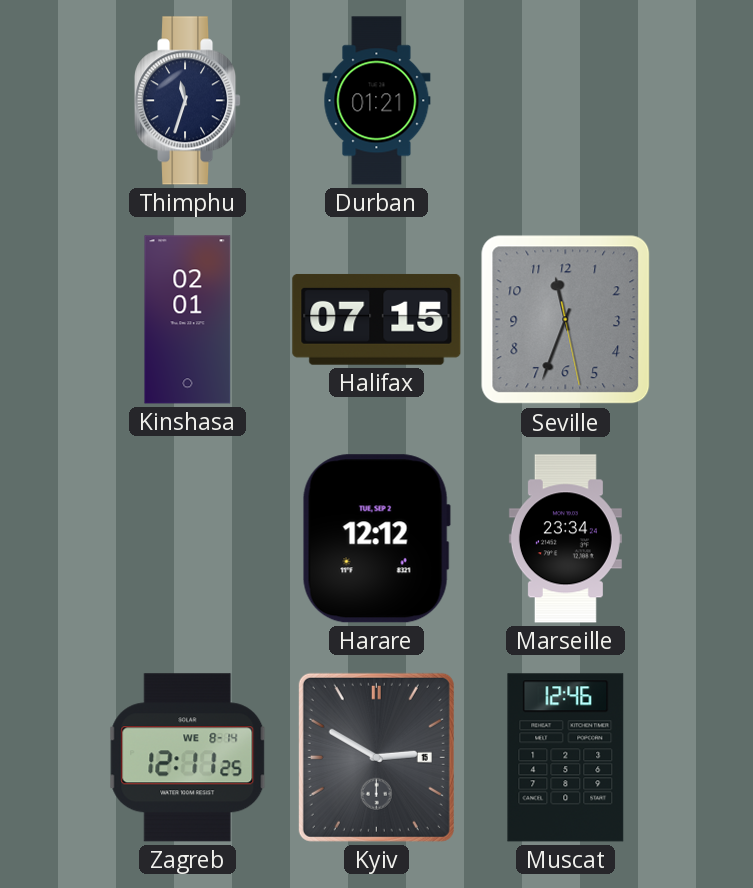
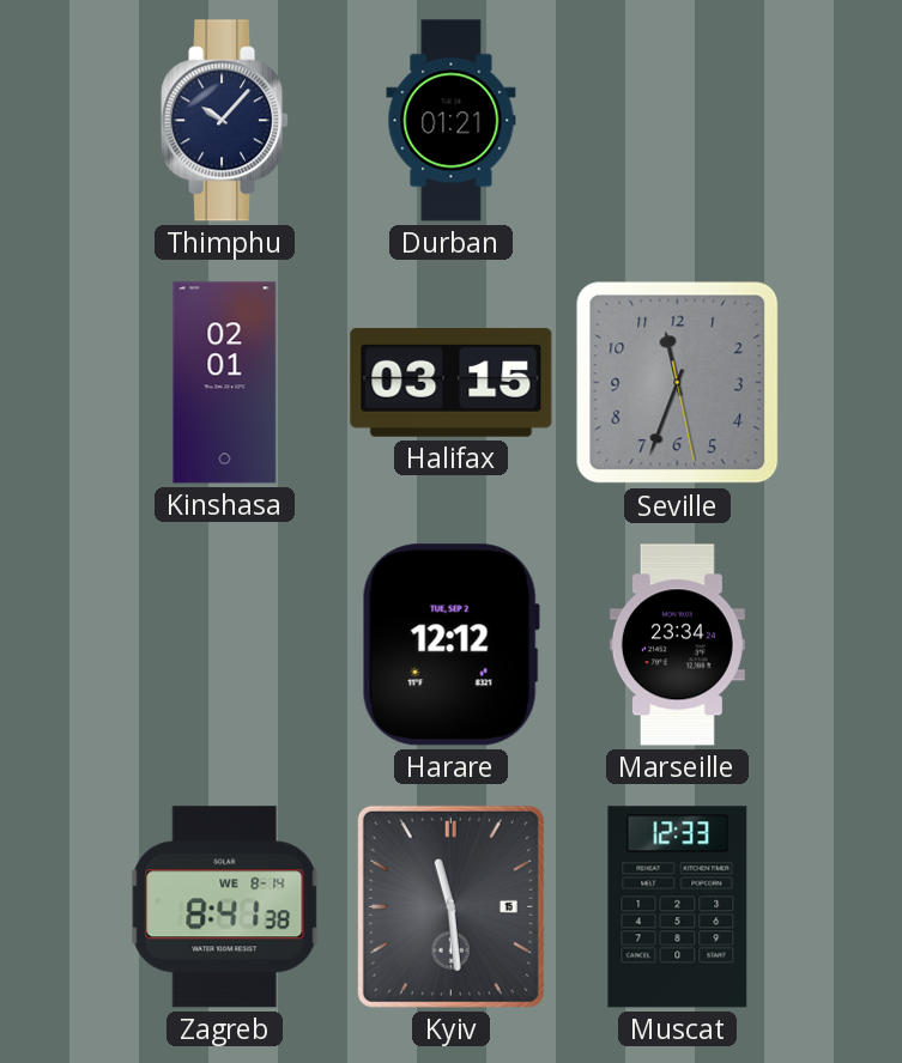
Thimphu: 11:33 -> 10:07 (226, 121)
Halifax: 07:15 -> 03:15 (452, 382)
Zagreb: 12:11 -> 8:41 (225, 907)
Kyiv: 2:50 -> 11:29 (450, 906)
Muscat: 12:46 -> 12:33 (678, 907)
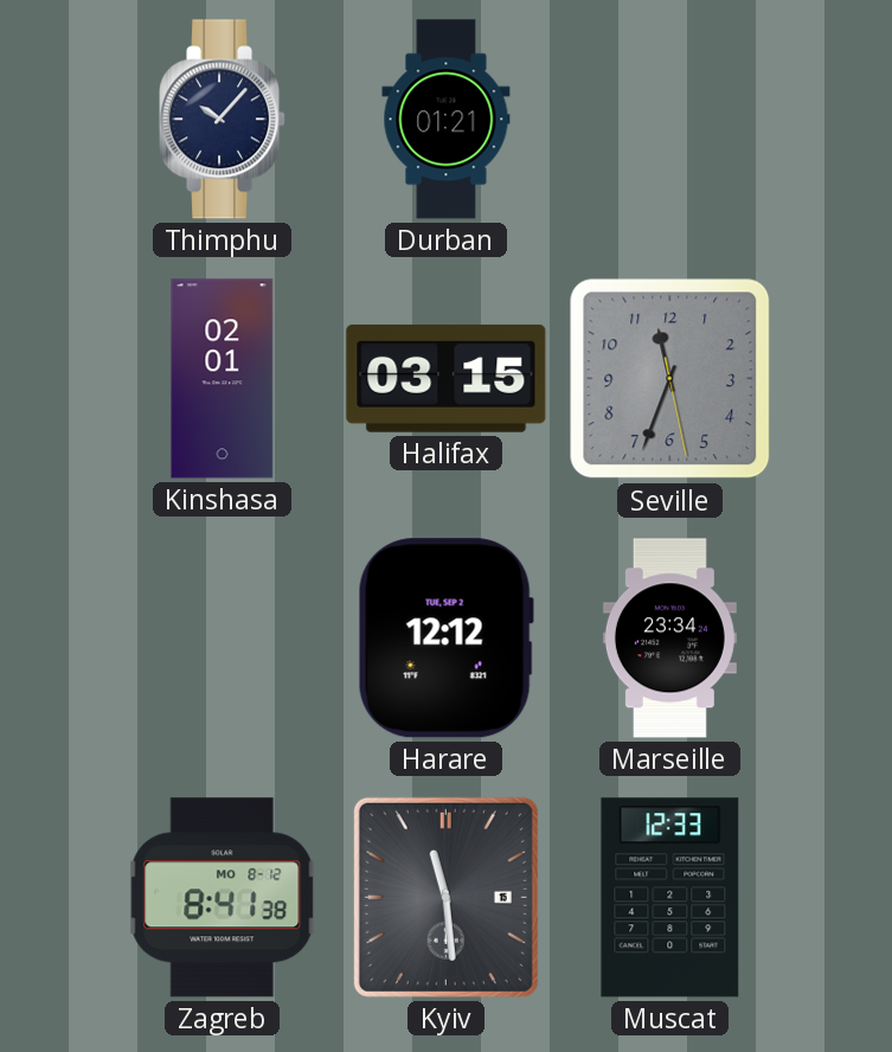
Zagreb date: WE 8-14 -> MO 8-12 (223, 898)
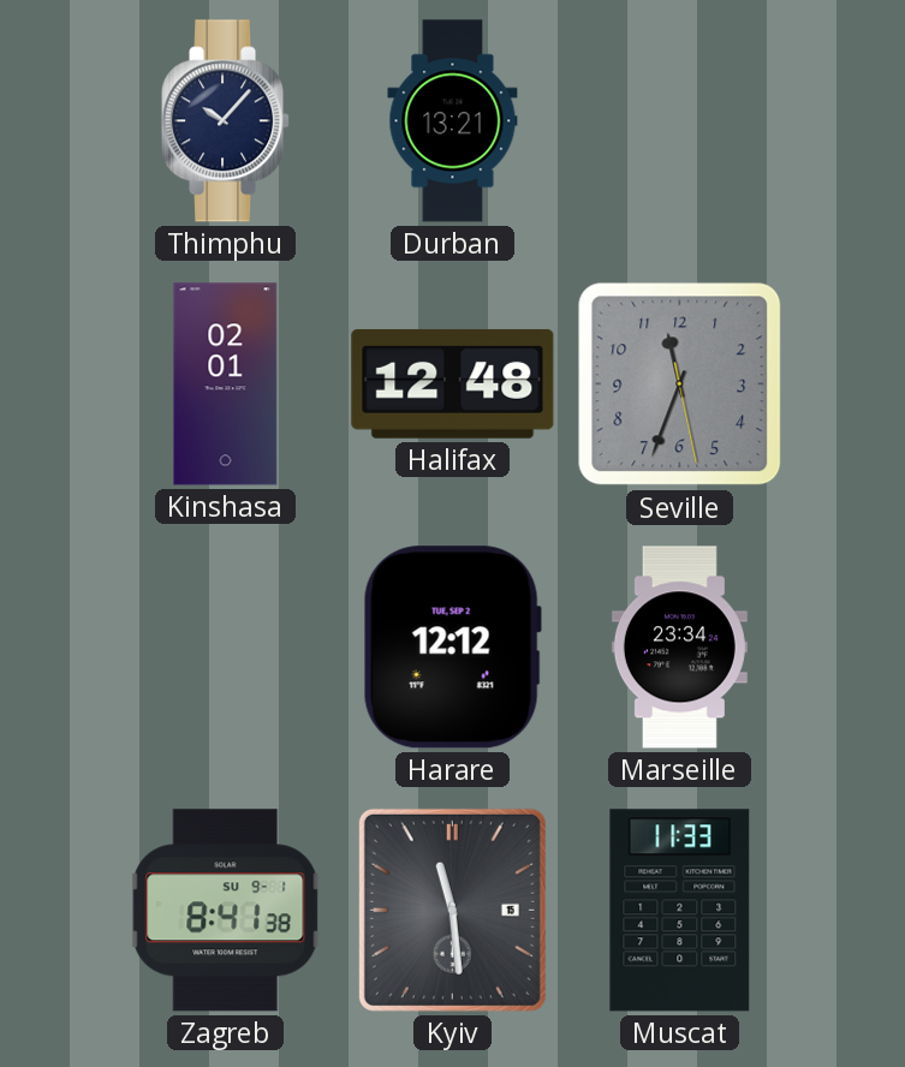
Durban: 01:21 -> 13:21 (453, 121)
Halifax: 03:15 -> 12:48 (453, 383)
Zagreb date: MO 8-12 -> SU 9-1 (226, 911)
Muscat: 12:33 -> 11:33 (680, 911)
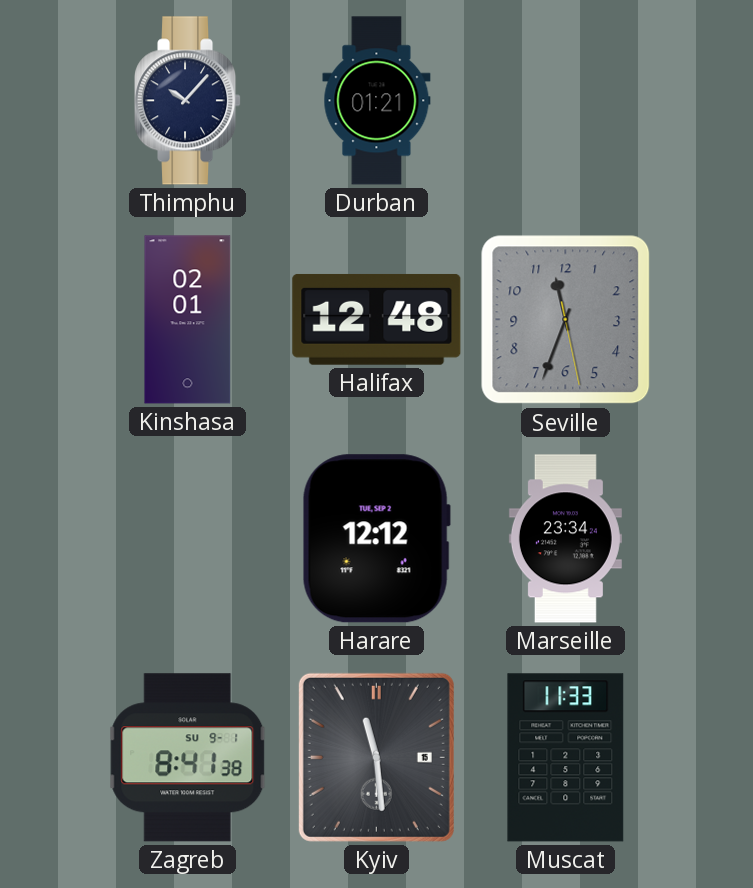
Durban: 13:21 -> 01:21 (377, 101)
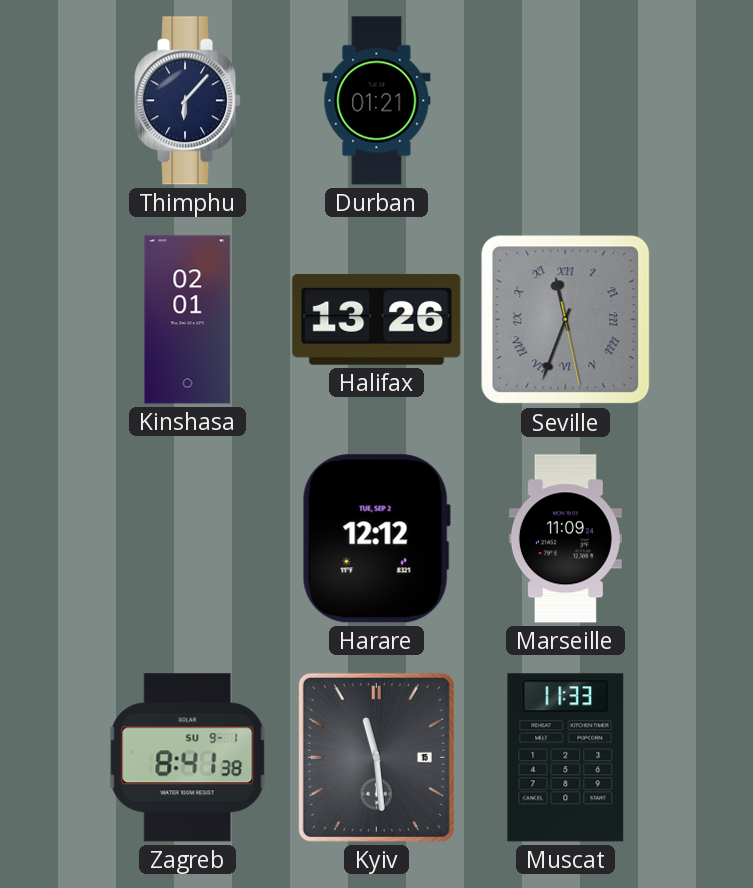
Thimphu: 10:07 -> 6:07 (189, 101)
Halifax: 12:48 -> 13:26 (377, 319)
Seville numerals: Arabic -> Roman (566, 320)
Marseille: 23:34 -> 11:09 (565, 539)
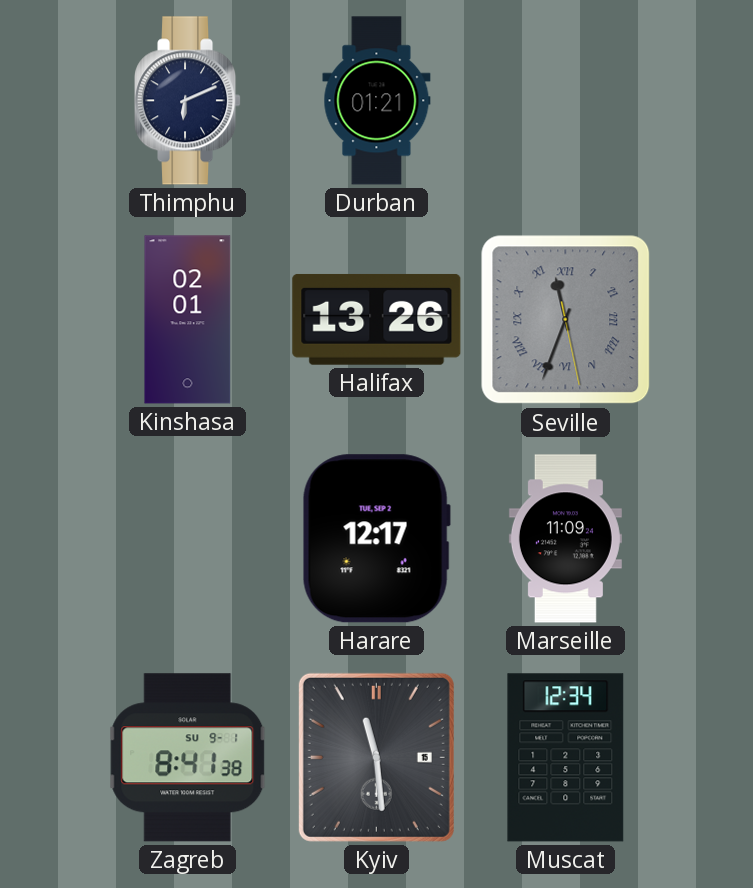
Thimphu: 6:07 -> 6:11 (189, 101)
Harare: 12:12 -> 12:17 (376, 539)
Muscat: 11:33 -> 12:34 (566, 758)
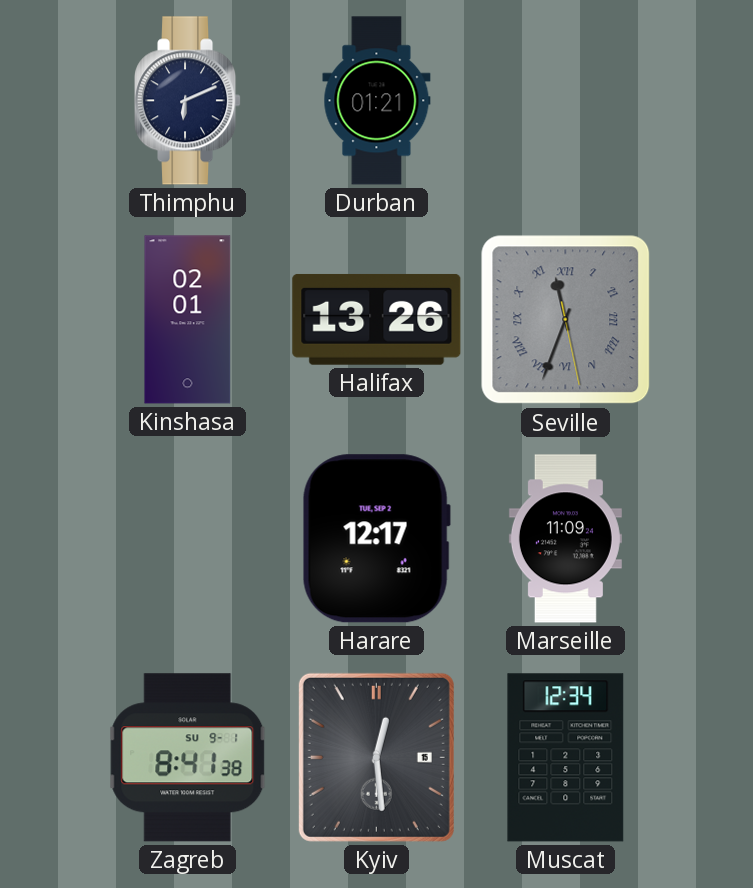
Kyiv: 11:29 -> 12:29 (376, 757)
